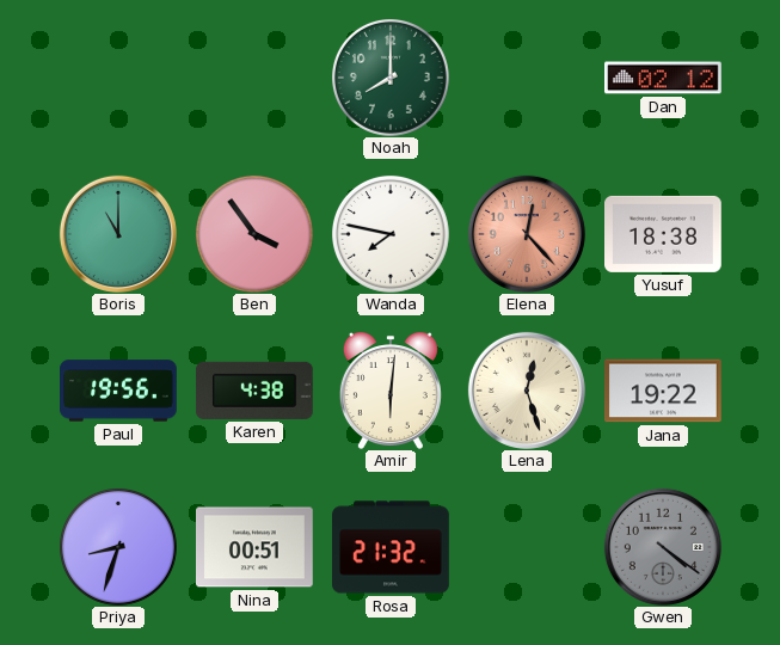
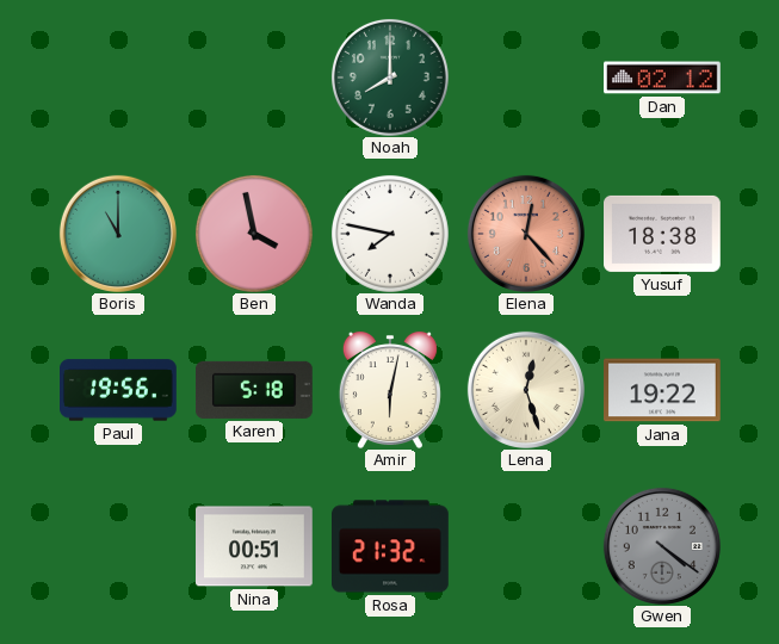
Ben: 3:54 -> 3:58 (254, 234)
Karen: 4:38 -> 5:18 (255, 390)
Amir: 6:01 -> 6:02 (390, 390)
Priya: 8:33 -> none (118, 547)
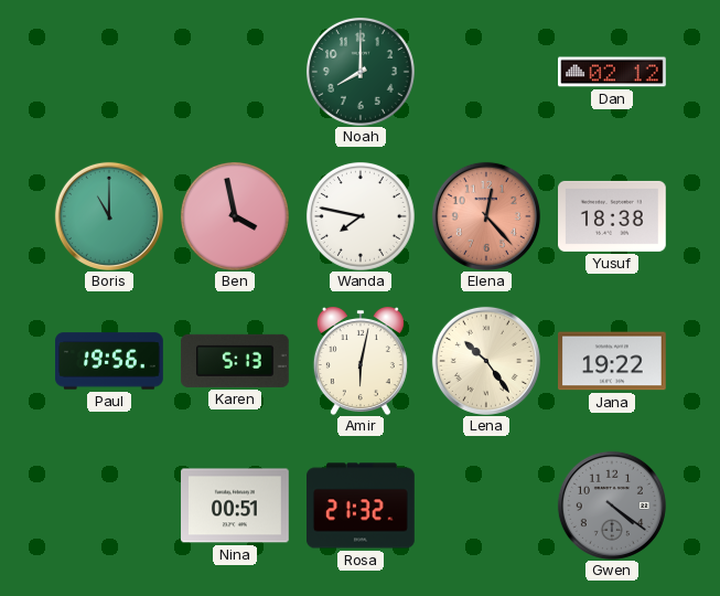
Karen: 5:18 -> 5:13 (236, 361)
Lena: 12:27 -> 10:24 (486, 361)
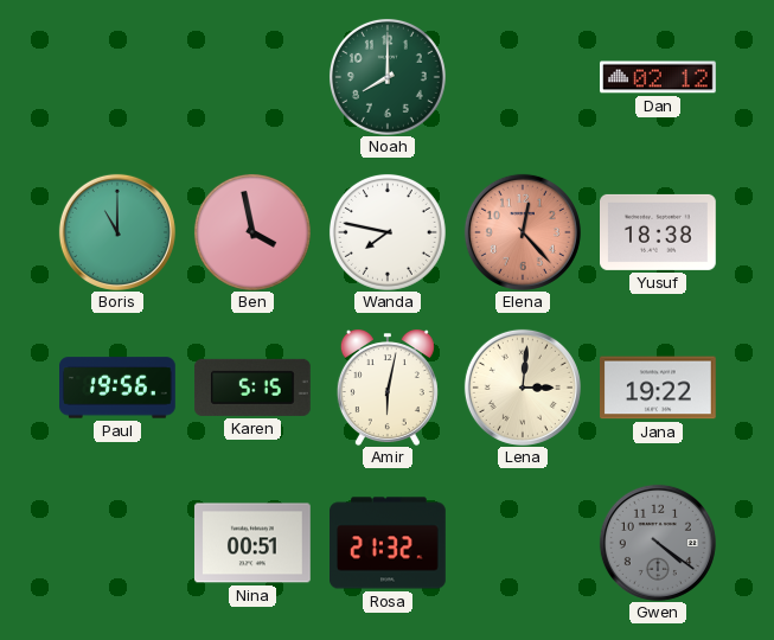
Karen: 5:13 -> 5:15 (254, 388)
Lena: 10:24 -> 3:01 (523, 388)
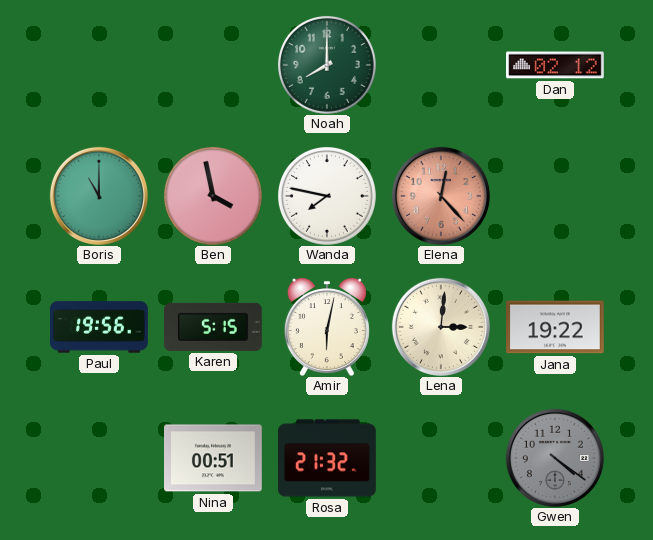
Yusuf: 18:38 -> none (659, 232)
